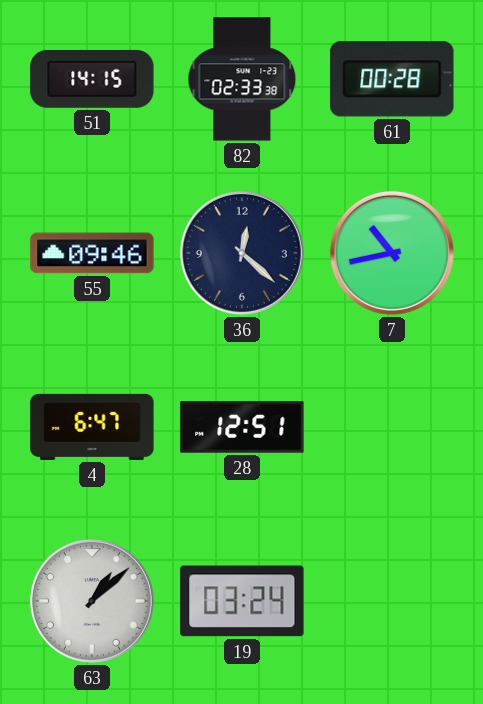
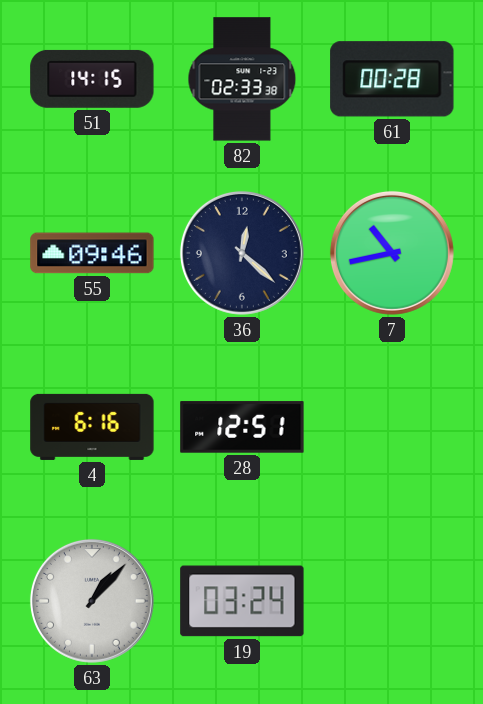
4: 6:47 -> 6:16 (92, 427)
63: 1:08 -> 1:07 (92, 601)
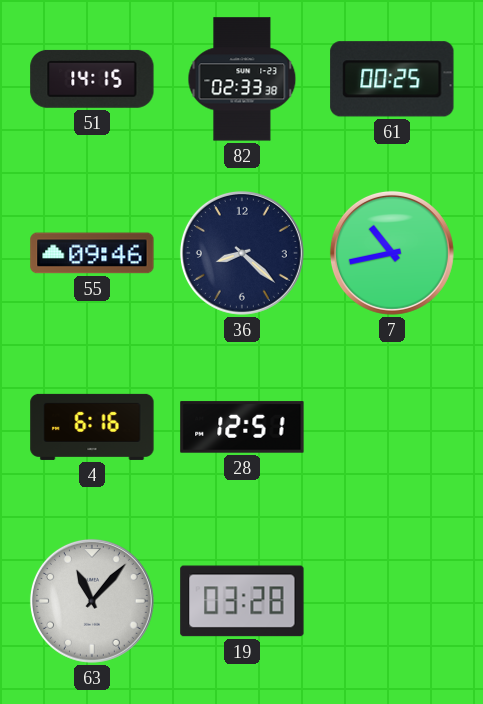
61: 00:28 -> 00:25 (392, 79)
36: 12:22 -> 8:22 (242, 253)
63: 1:07 -> 11:07 (92, 601)
19: 03:24 -> 03:28 (242, 601)
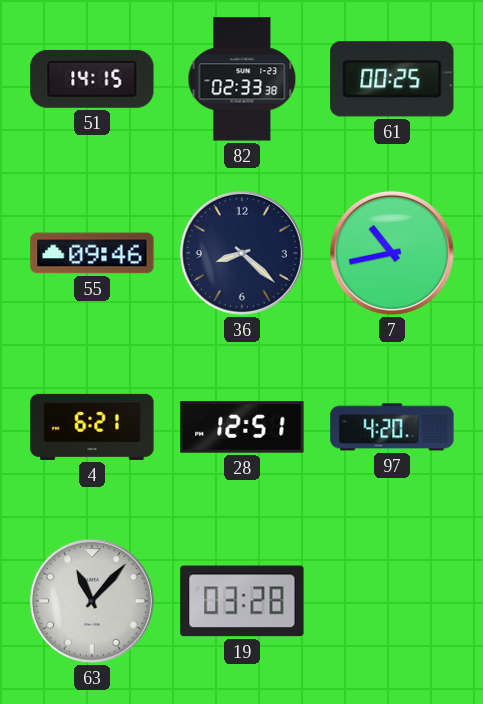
4: 6:16 -> 6:21 (92, 427)
97: none -> 4:20 (392, 427)
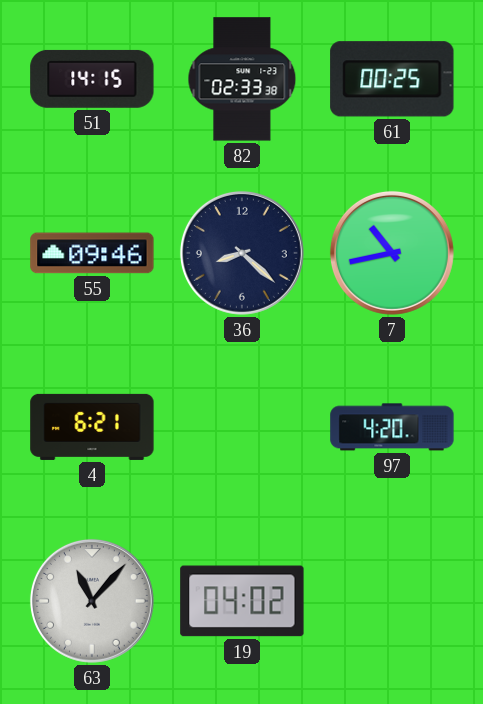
28: 12:51 -> none (242, 427)
19: 03:28 -> 04:02 (242, 601)
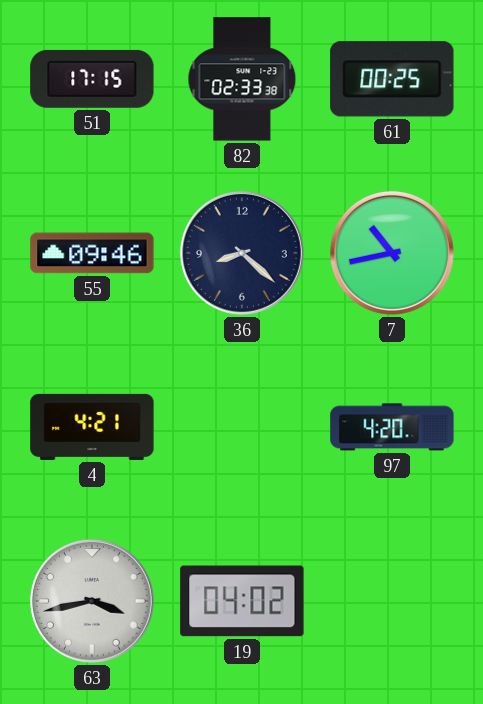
51: 14:15 -> 17:15 (92, 79)
4: 6:21 -> 4:21 (92, 427)
63: 11:07 -> 3:43 (92, 601)
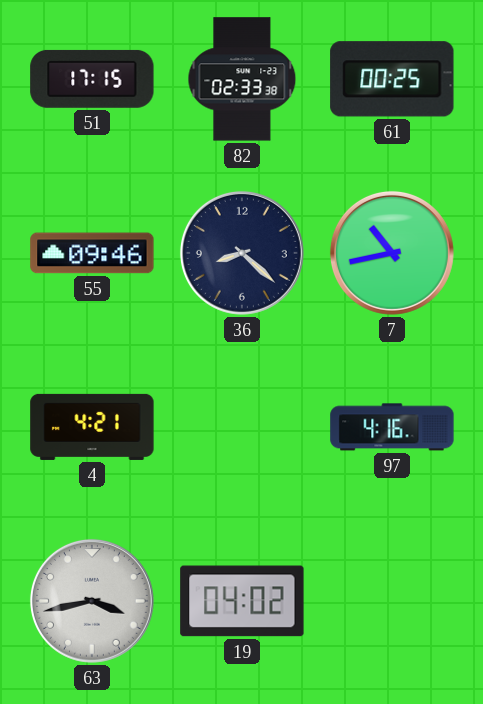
97: 4:20 -> 4:16 (392, 427)
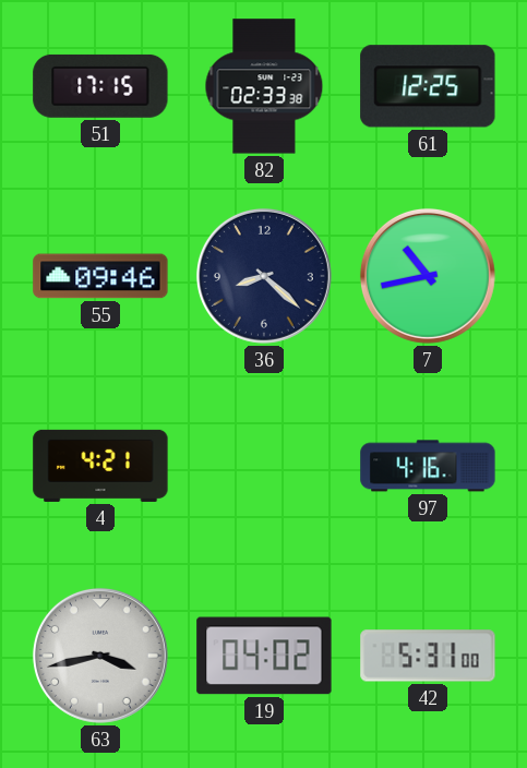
61: 00:25 -> 12:25 (428, 86)
42: none -> 5:31 (428, 656)
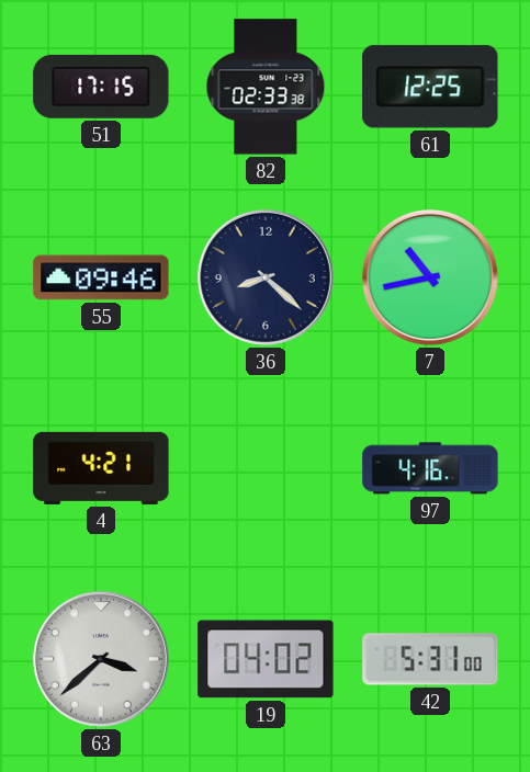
63: 3:43 -> 3:38 (101, 659)
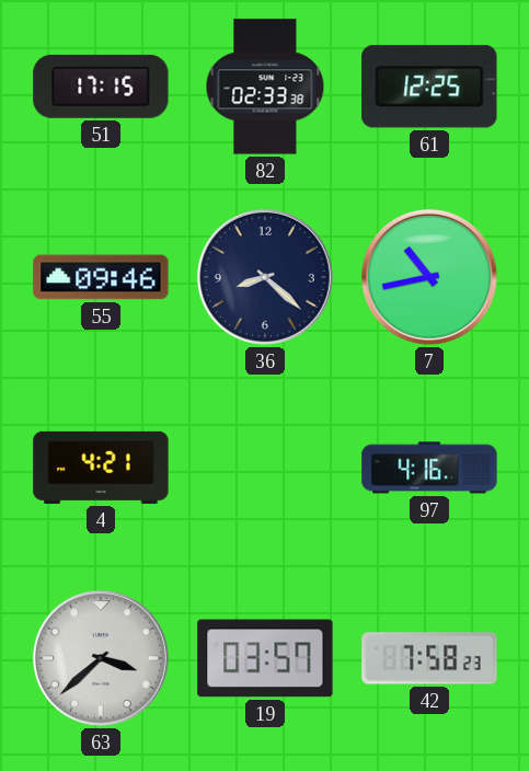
19: 04:02 -> 03:57 (265, 658)
42: 5:31 -> 7:58 (429, 658)
